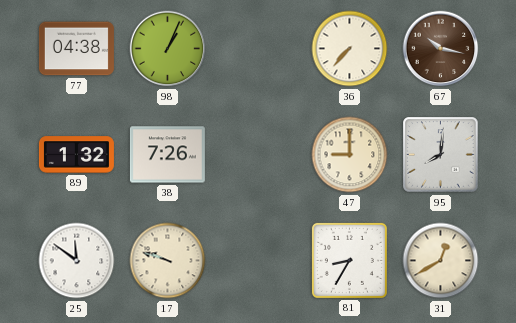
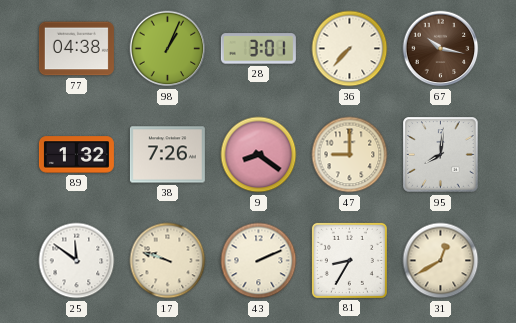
28: none -> 3:01 (258, 49)
9: none -> 8:21 (259, 155)
43: none -> 2:11 (259, 261)
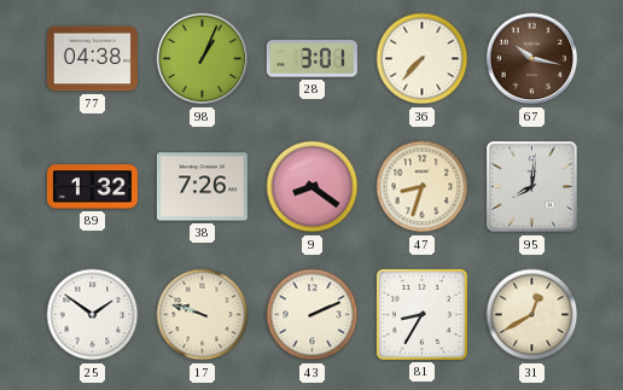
47: 9:00 -> 8:33 (423, 187)
25: 11:51 -> 1:51 (93, 315)
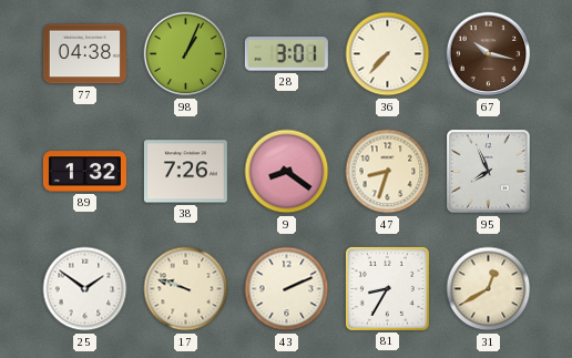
95: 8:01 -> 7:56 (489, 172)
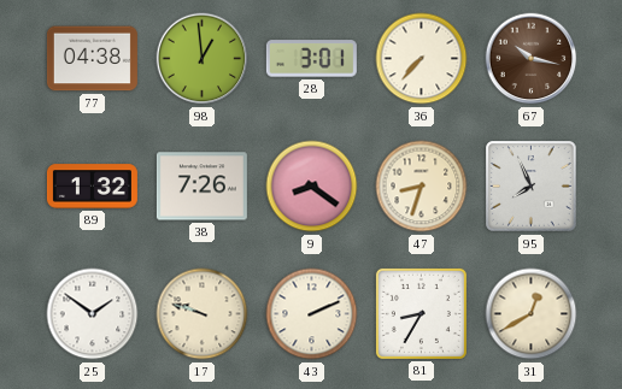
98: 1:04 -> 12:59 (203, 59)
